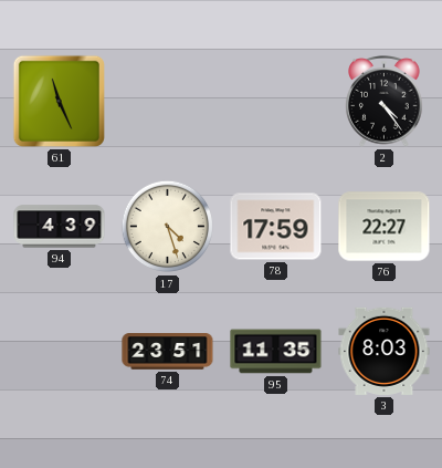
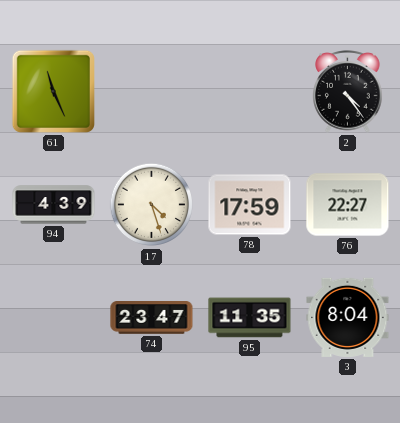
74: 23:51 -> 23:47 (152, 318)
3: 8:03 -> 8:04 (348, 317)
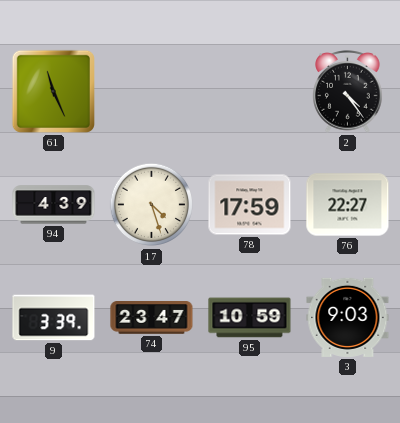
9: none -> 3:39 (54, 318)
95: 11:35 -> 10:59 (250, 318)
3: 8:04 -> 9:03 (348, 317)
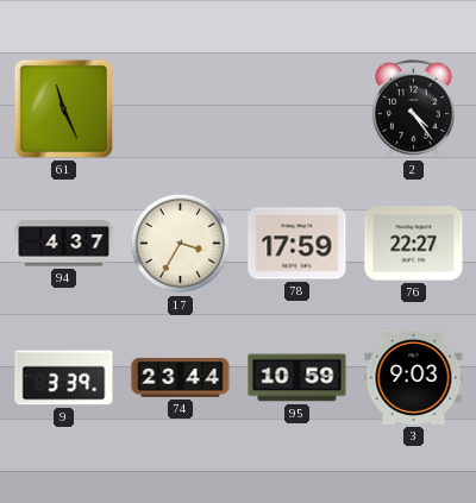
94: 4:39 -> 4:37 (64, 244)
17: 4:27 -> 3:35 (181, 244)
74: 23:47 -> 23:44 (181, 378)
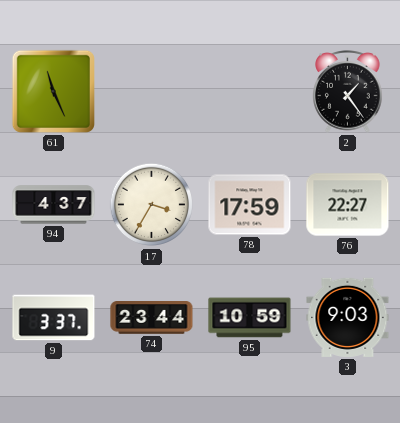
2: 4:24 -> 1:24 (348, 92)
9: 3:39 -> 3:37 (54, 318)
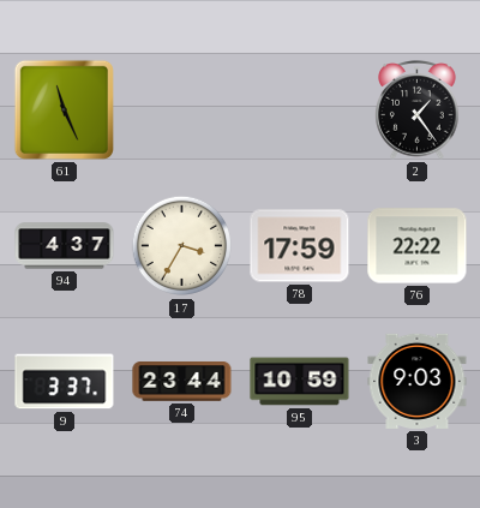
76: 22:27 -> 22:22 (418, 246)
